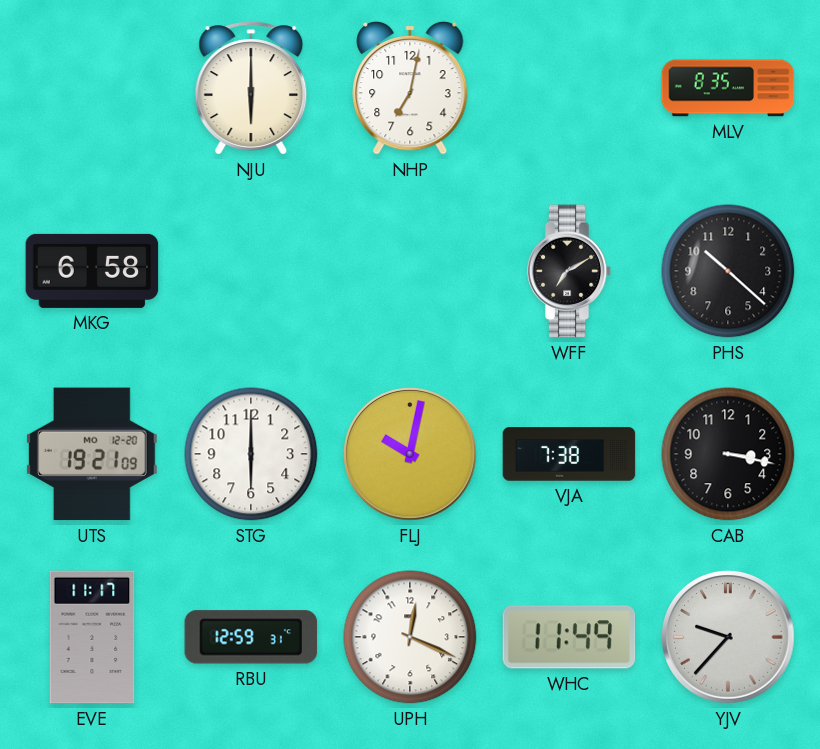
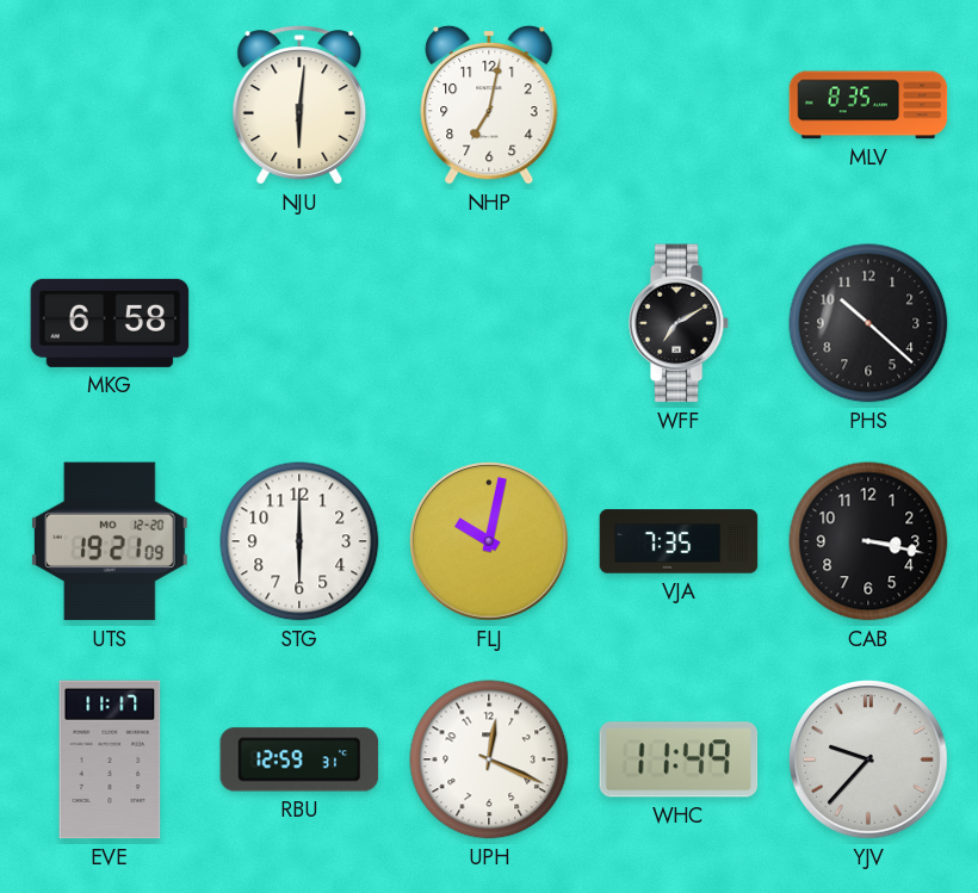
NJU: 6:00 -> 6:01 (299, 105)
VJA: 7:38 -> 7:35 (679, 541)
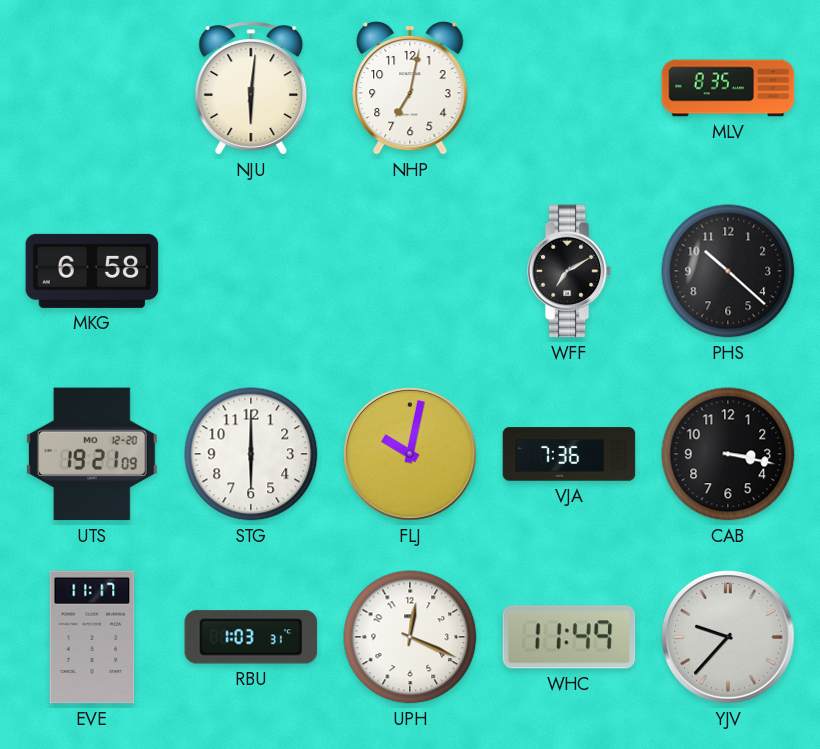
VJA: 7:35 -> 7:36 (569, 454)
RBU: 12:59 -> 1:03 (251, 637)
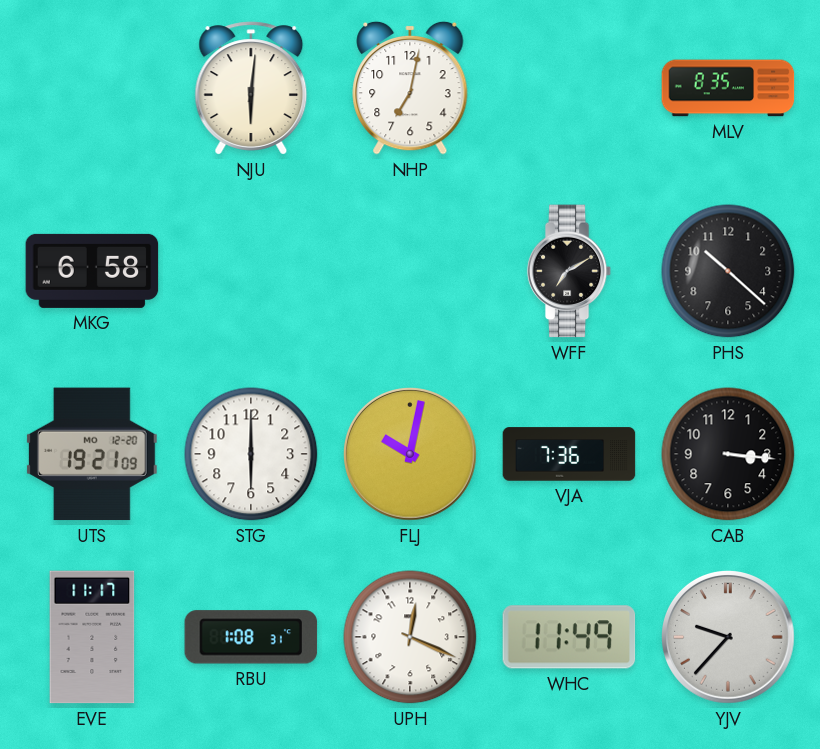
CAB: 3:17 -> 3:16 (728, 454)
RBU: 1:03 -> 1:08 (251, 637)
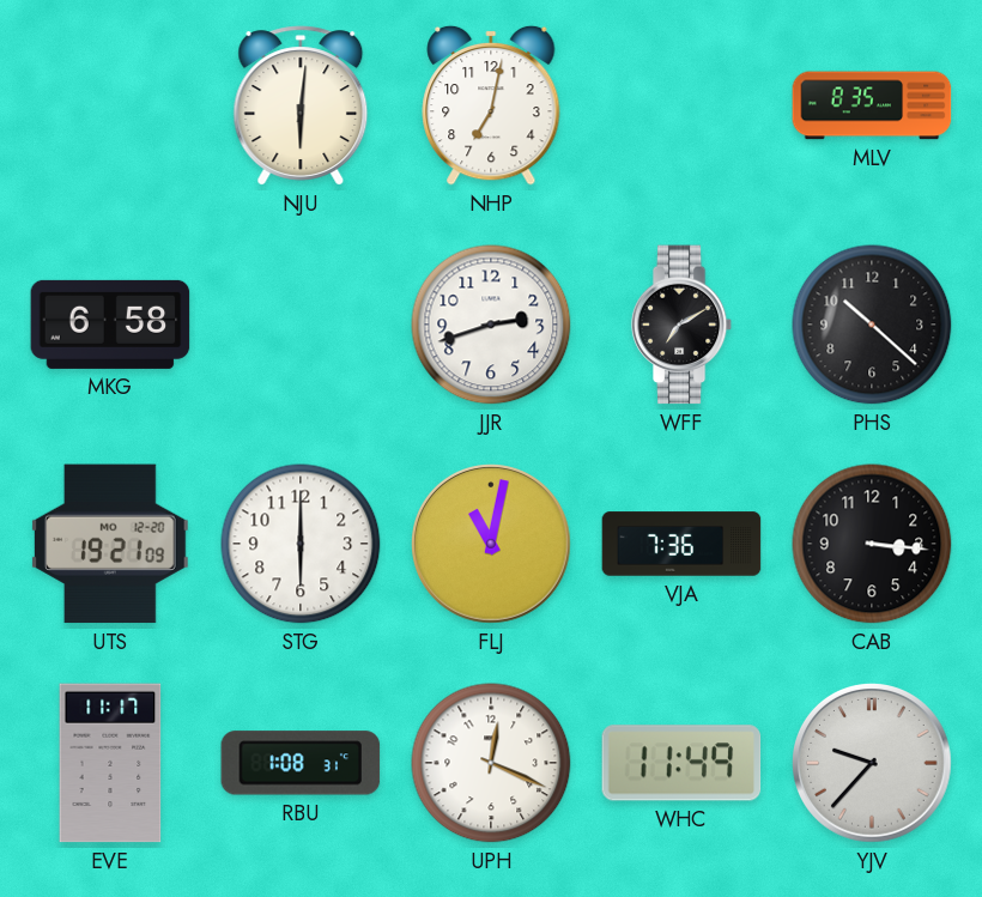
JJR: none -> 2:42 (491, 325)
FLJ: 10:02 -> 11:02 (492, 545)
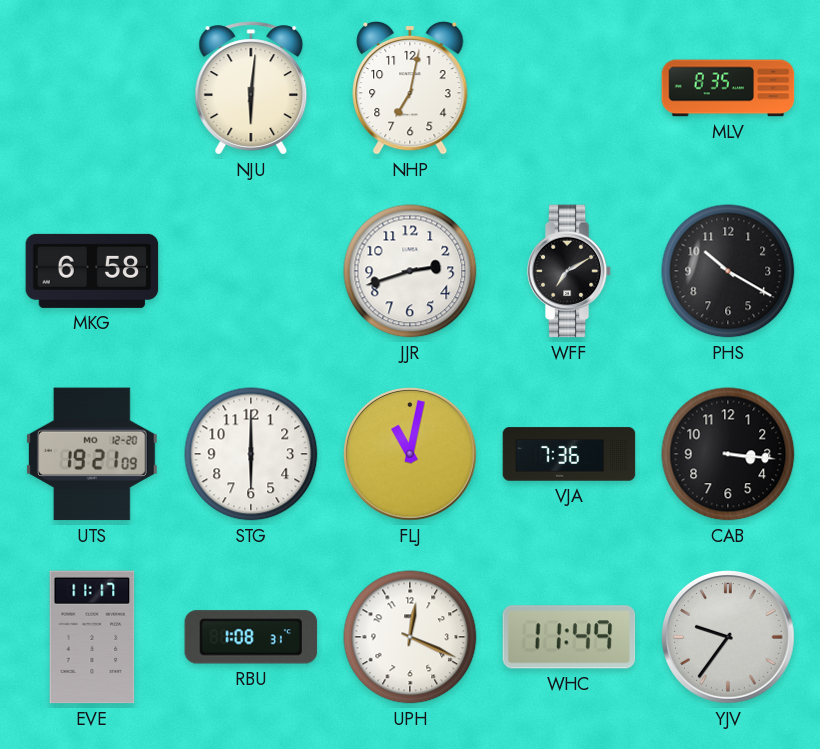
PHS: 10:22 -> 10:20 (728, 271)
YJV: 9:37 -> 9:36 (729, 638)
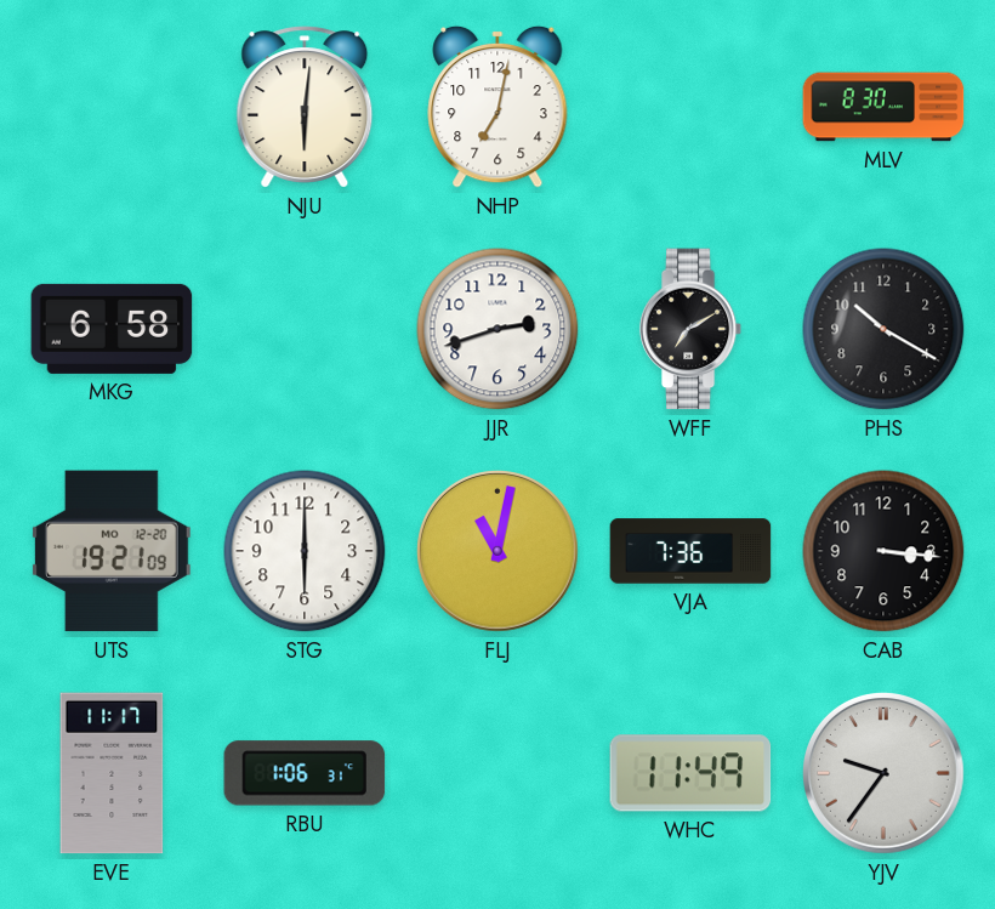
MLV: 8:35 -> 8:30 (883, 107)
RBU: 1:08 -> 1:06 (305, 773)
UPH: 12:19 -> none (410, 637)
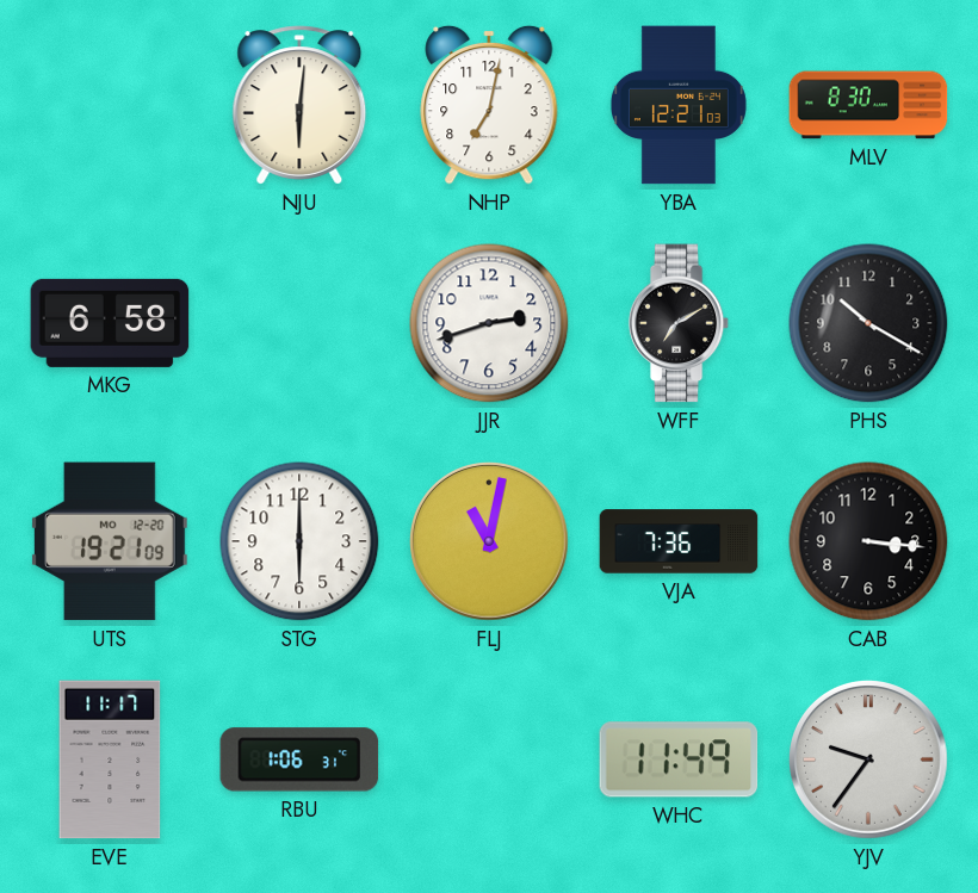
YBA: none -> 12:21 (679, 105)
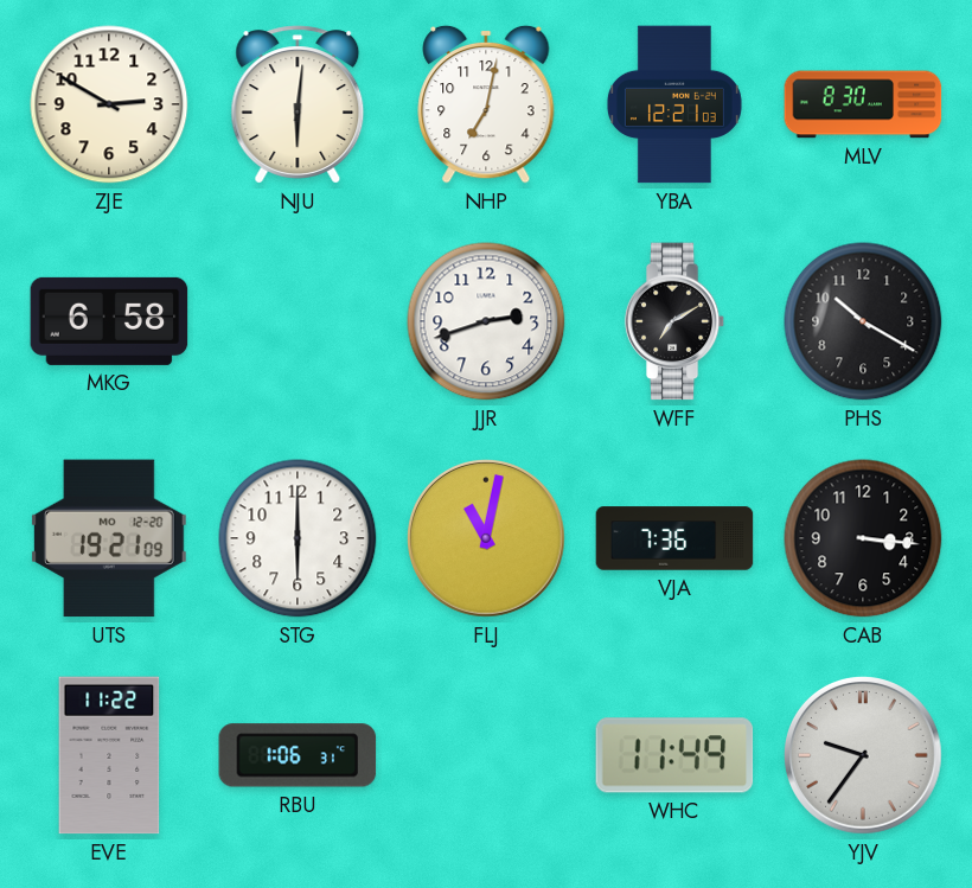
ZJE: none -> 2:50 (109, 104)
EVE: 11:17 -> 11:22 (109, 755)
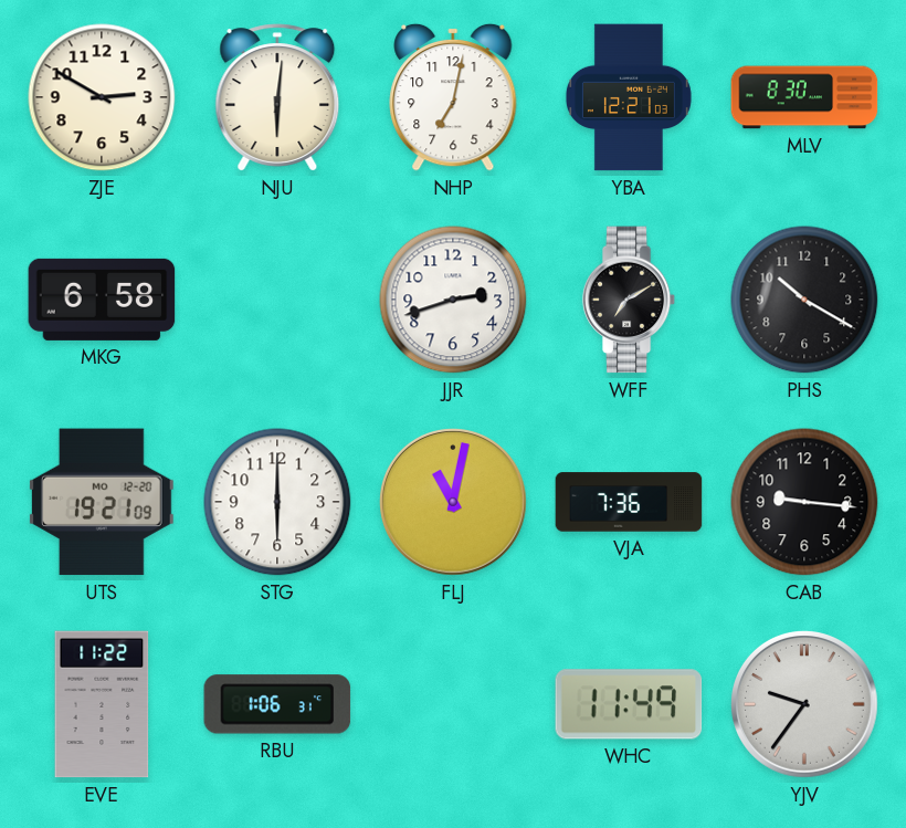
CAB: 3:16 -> 9:16 (804, 502)
